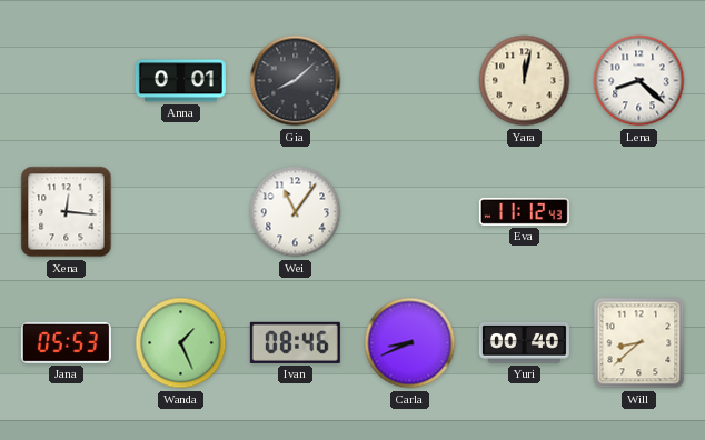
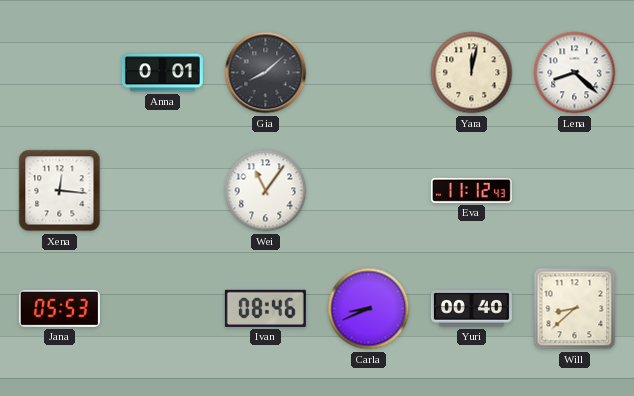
Wanda: 1:26 -> none (181, 343)
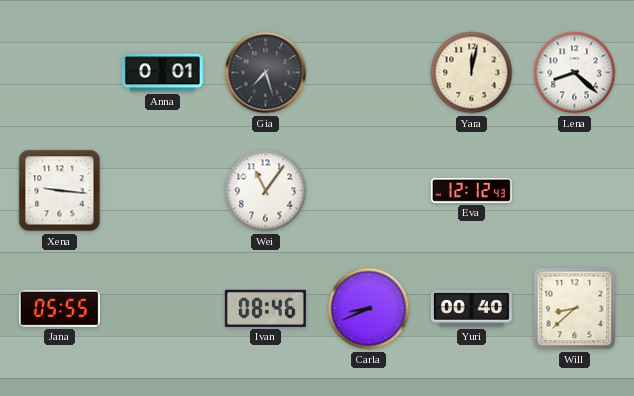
Gia: 8:08 -> 7:27 (266, 73)
Xena: 12:16 -> 9:16 (60, 191)
Eva: 11:12 -> 12:12 (471, 190)
Jana: 05:53 -> 05:55 (59, 308)
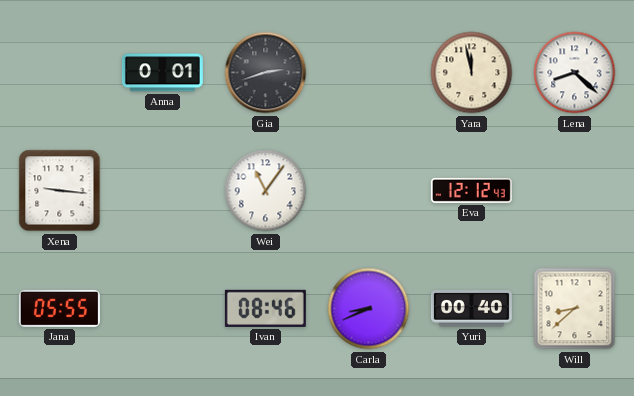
Gia: 7:27 -> 2:42 (266, 73)
Yara: 12:02 -> 11:58 (472, 73)
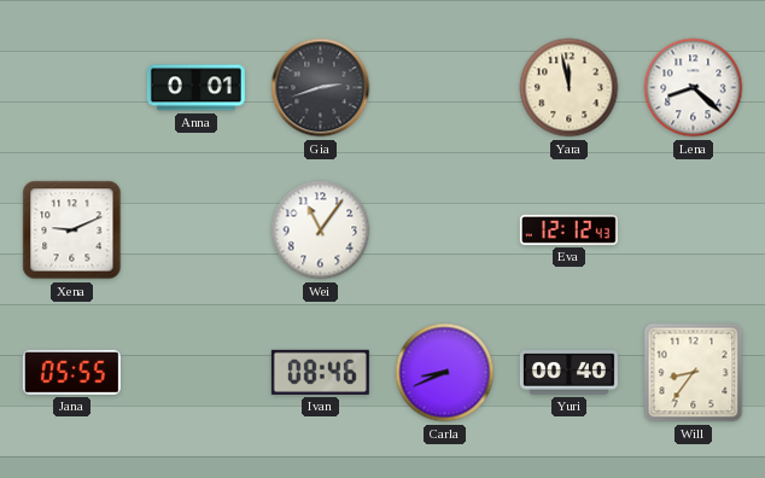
Xena: 9:16 -> 9:11 (72, 231)
Will: 8:38 -> 8:36 (694, 373)
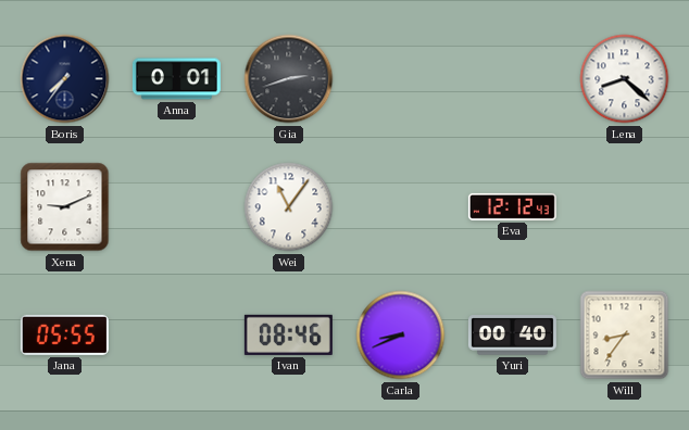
Boris: none -> 7:36 (65, 79)
Yara: 11:58 -> none (570, 88)
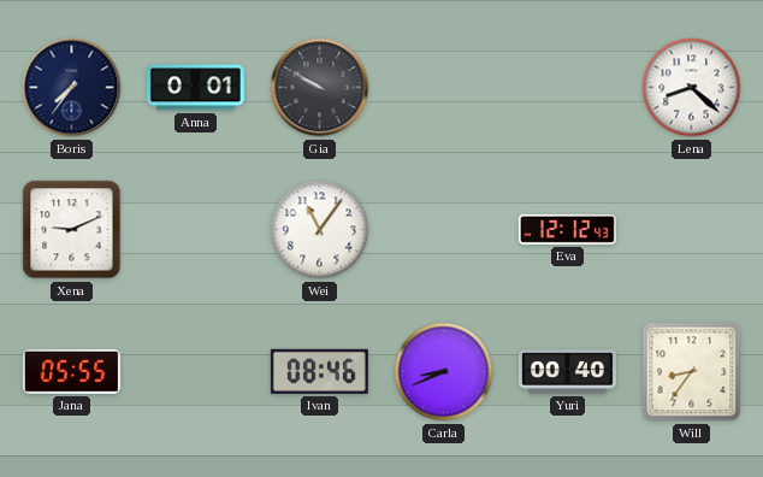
Gia: 2:42 -> 9:50 (320, 88)
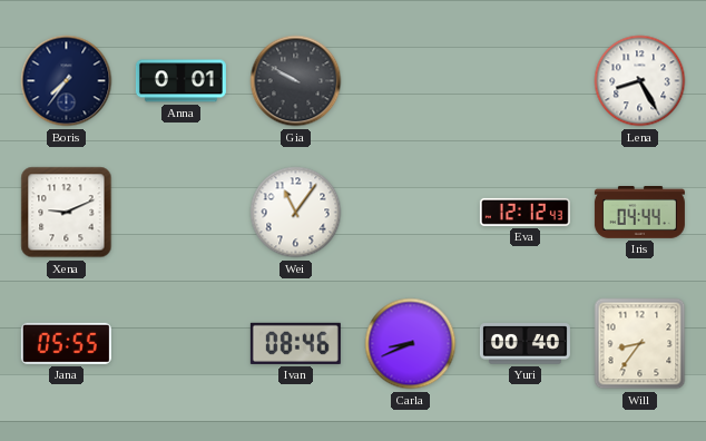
Lena: 8:22 -> 8:25 (640, 81)
Iris: none -> 04:44 (639, 213)
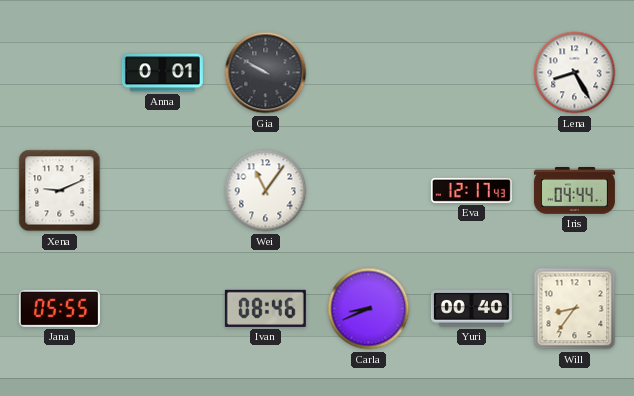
Boris: 7:36 -> none (67, 81)
Eva: 12:12 -> 12:17 (471, 190)
